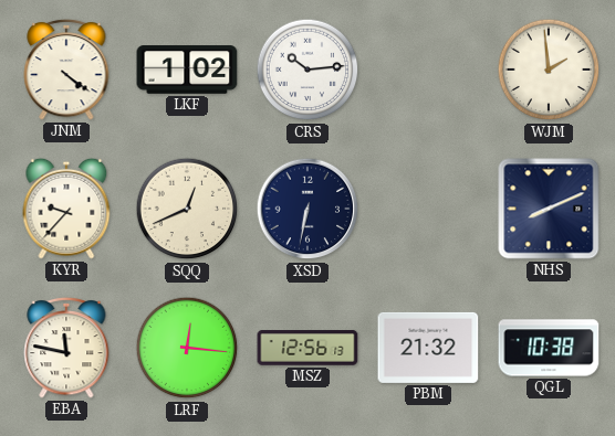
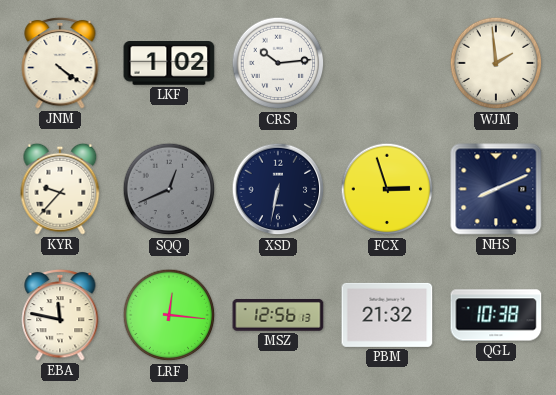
SQQ dial: cream -> grey (169, 189)
FCX: none -> 2:57 (387, 189)
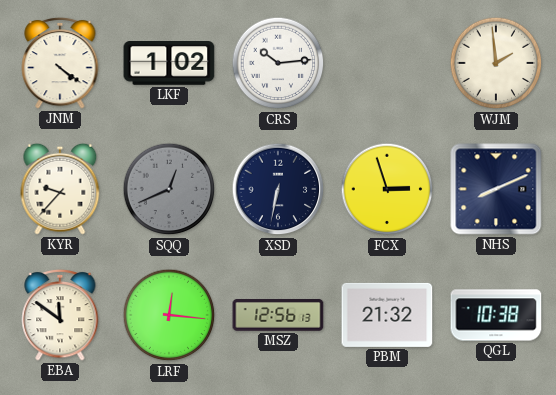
EBA: 11:47 -> 11:51 (60, 315)
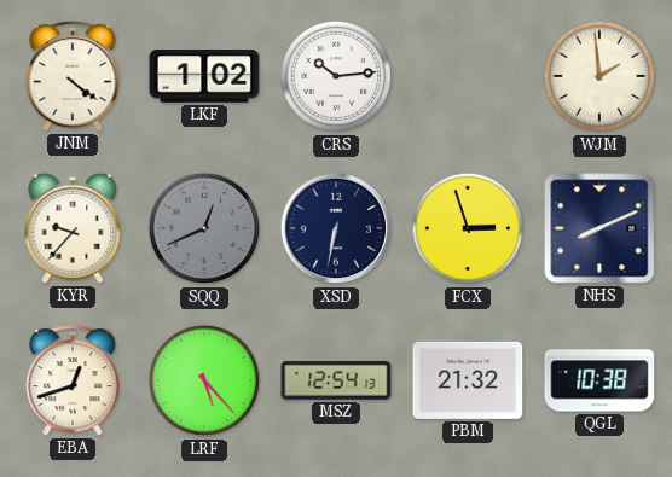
EBA: 11:51 -> 12:42 (73, 380)
LRF: 12:16 -> 5:23 (204, 380)
MSZ: 12:56 -> 12:54 (336, 380)
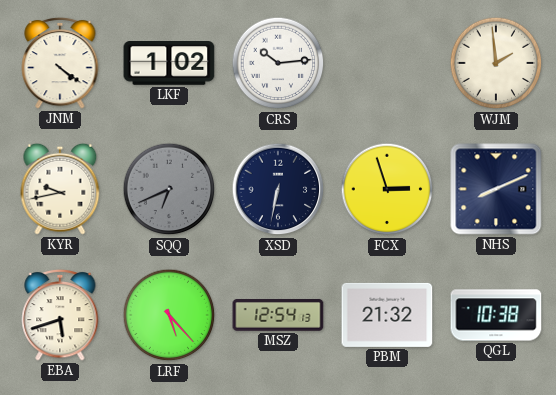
KYR: 9:37 -> 9:43 (60, 189)
SQQ: 12:41 -> 6:41 (169, 189)
EBA: 12:42 -> 5:42 (60, 315)
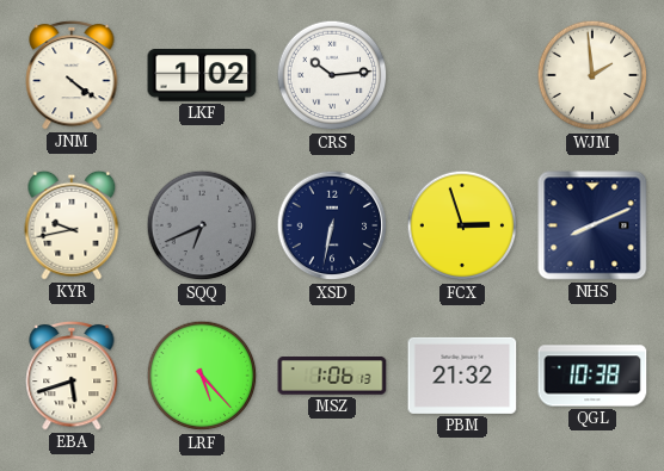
MSZ: 12:54 -> 1:06 (332, 376)
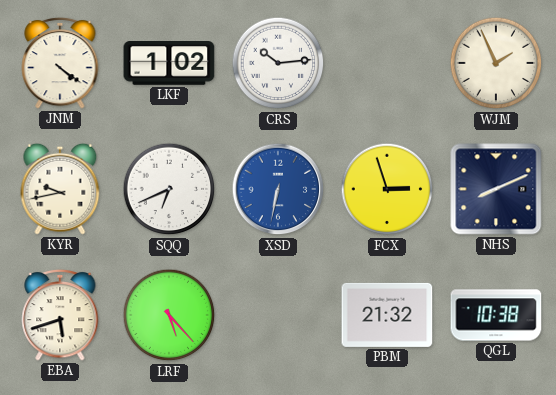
WJM: 1:59 -> 1:56 (496, 63)
SQQ dial: grey -> white (169, 189)
XSD dial: navy -> blue (278, 189)
MSZ: 1:06 -> none (332, 376)
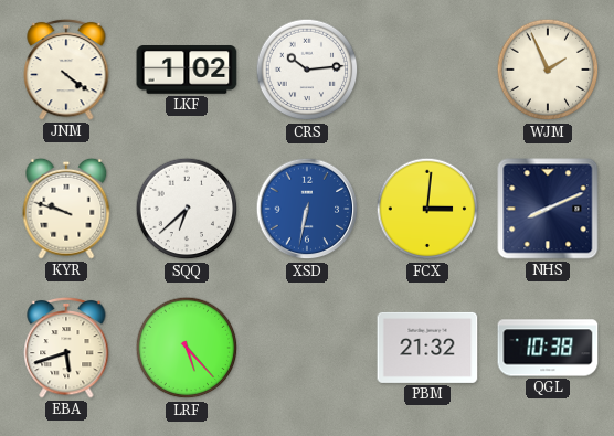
KYR: 9:43 -> 9:48 (66, 209)
SQQ: 6:41 -> 6:38 (187, 209)
FCX: 2:57 -> 3:01 (427, 209)
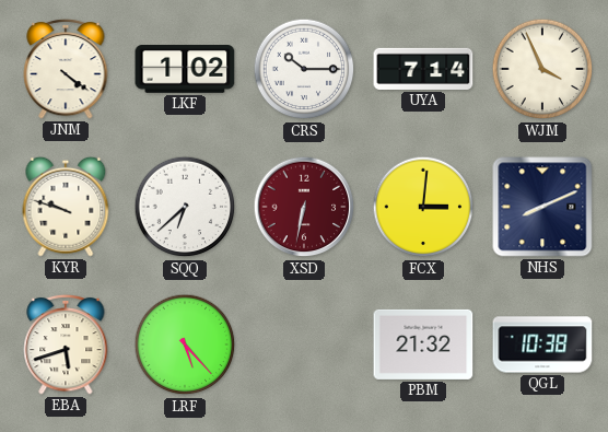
CRS: 10:14 -> 10:15 (304, 69)
UYA: none -> 7:14 (423, 69)
WJM: 1:56 -> 3:56 (542, 69)
XSD dial: blue -> burgundy (304, 207)
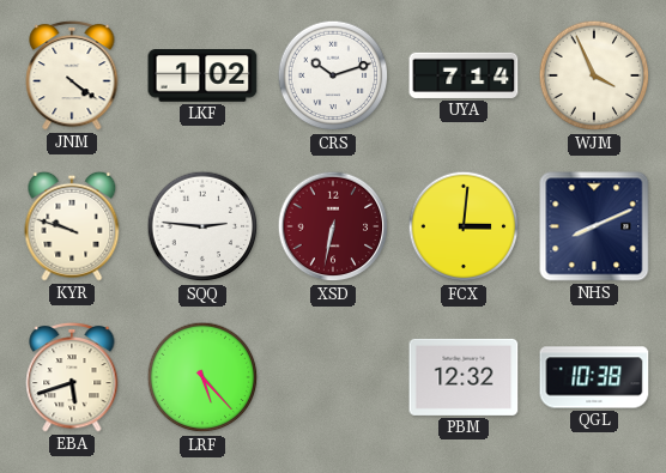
CRS: 10:15 -> 10:12 (333, 75)
SQQ: 6:38 -> 2:46 (202, 226)
PBM: 21:32 -> 12:32 (464, 377)
